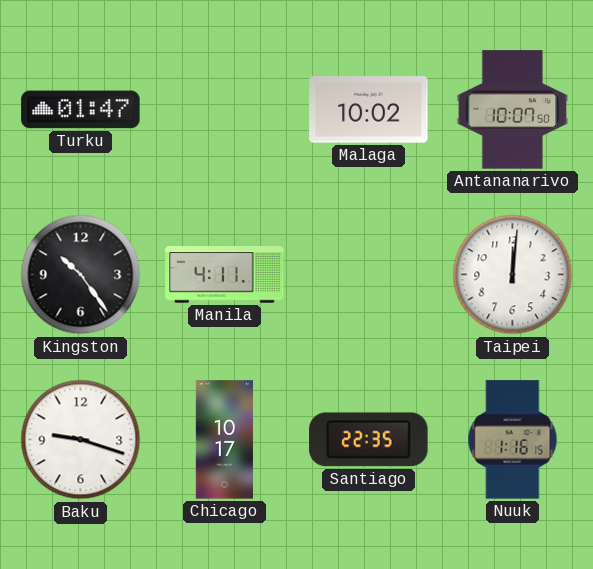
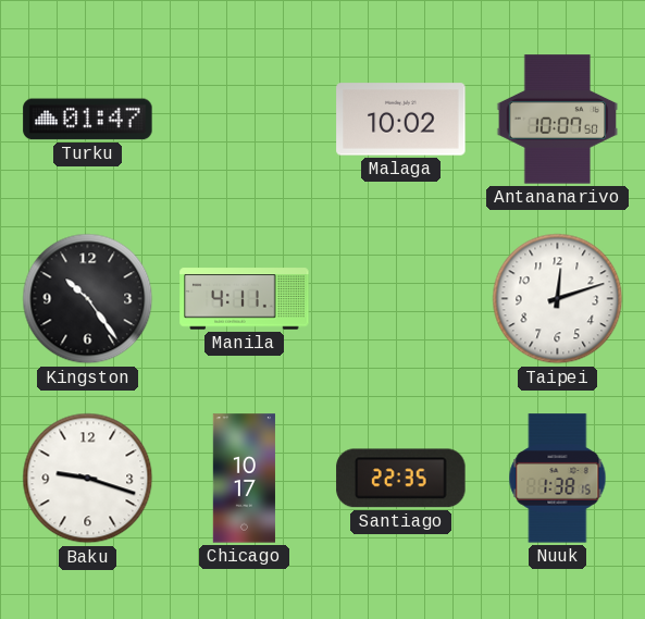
Taipei: 12:01 -> 12:12 (558, 299)
Nuuk: 1:16 -> 1:38 (558, 479)
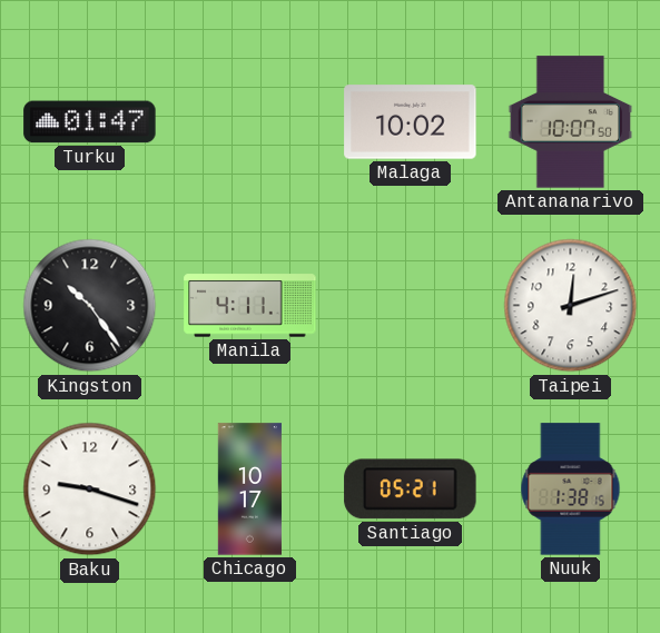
Santiago: 22:35 -> 05:21 (411, 489)
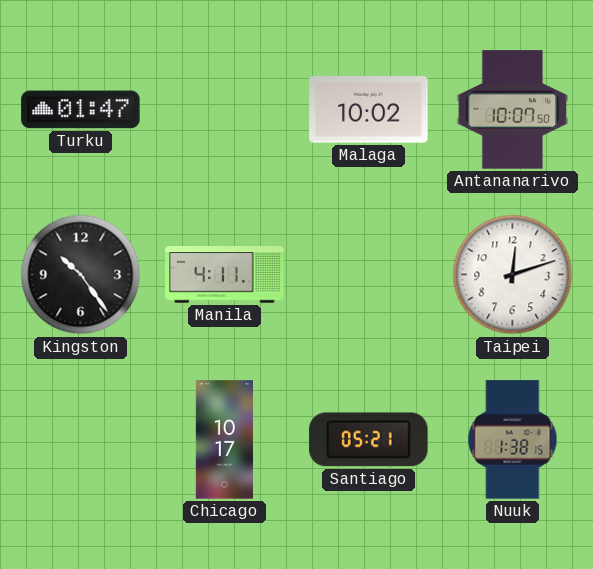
Baku: 9:18 -> none (90, 489)
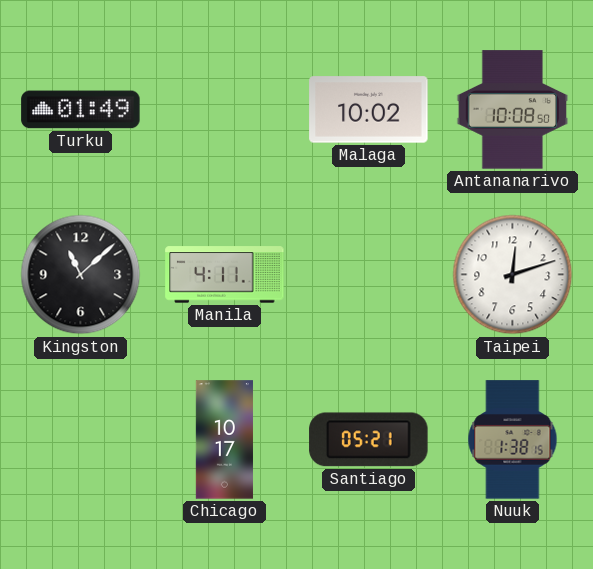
Turku: 01:47 -> 01:49 (81, 110)
Antananarivo: 10:07 -> 10:08 (513, 110)
Kingston: 10:24 -> 11:08 (81, 275)
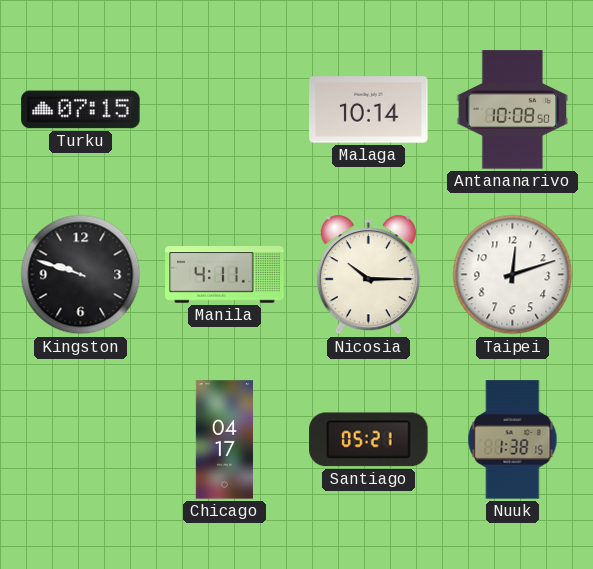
Turku: 01:49 -> 07:15 (81, 110)
Malaga: 10:02 -> 10:14 (369, 110)
Kingston: 11:08 -> 9:48 (81, 275)
Nicosia: none -> 10:15 (368, 275)
Chicago: 10:17 -> 04:17 (224, 440)
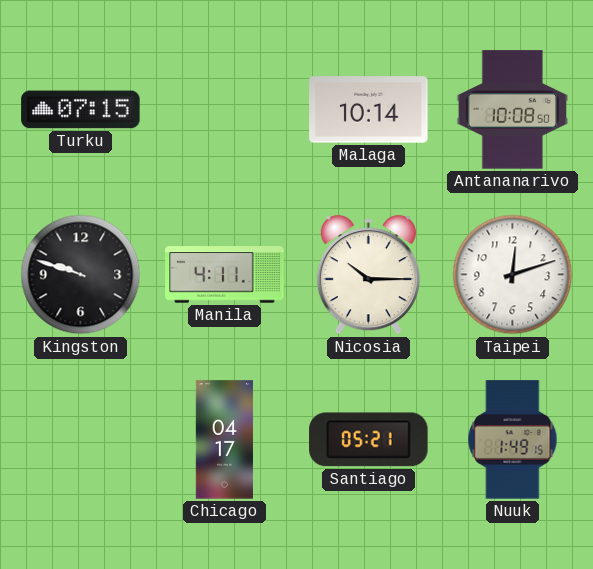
Nuuk: 1:38 -> 1:49 (513, 440)
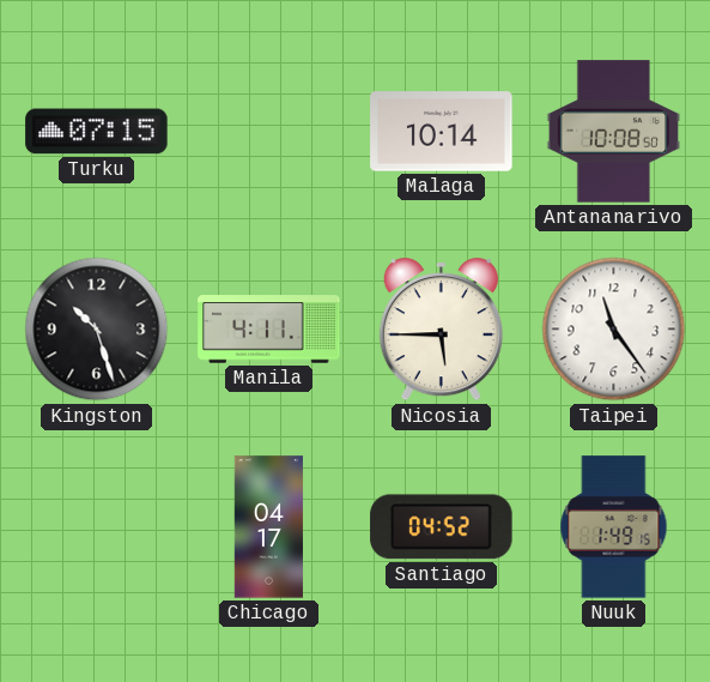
Kingston: 9:48 -> 10:27 (97, 330)
Nicosia: 10:15 -> 5:45 (441, 330)
Taipei: 12:12 -> 11:24 (614, 330)
Santiago: 05:21 -> 04:52 (442, 527)
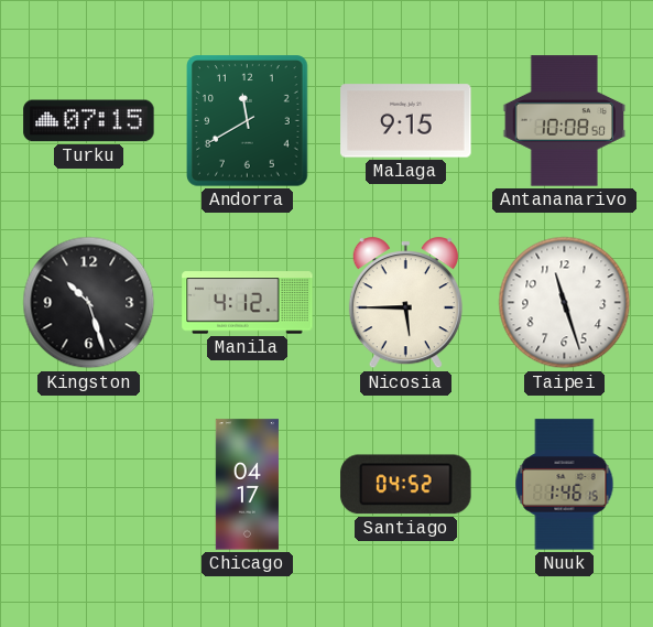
Andorra: none -> 11:40 (248, 121)
Malaga: 10:14 -> 9:15 (406, 121)
Manila: 4:11 -> 4:12 (248, 303)
Taipei: 11:24 -> 11:27 (565, 303)
Nuuk: 1:49 -> 1:46 (565, 485)
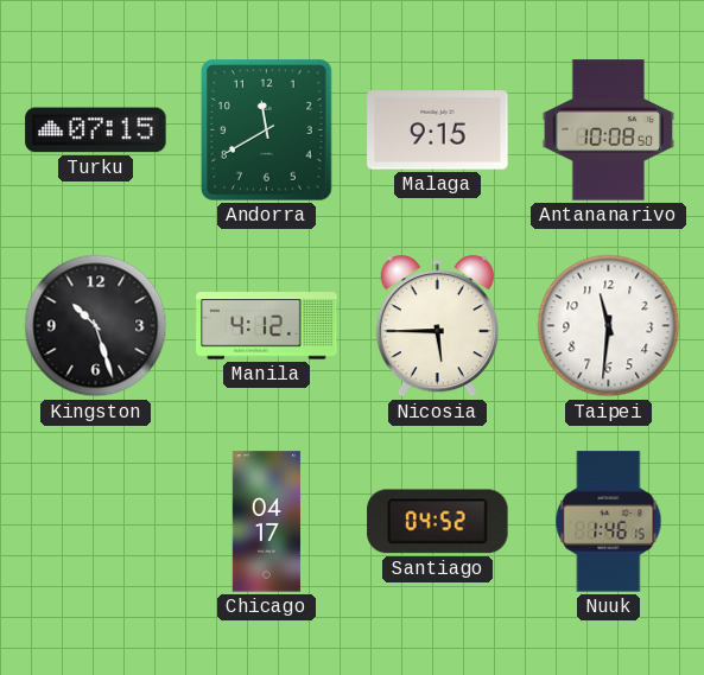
Taipei: 11:27 -> 11:31 (609, 326)
